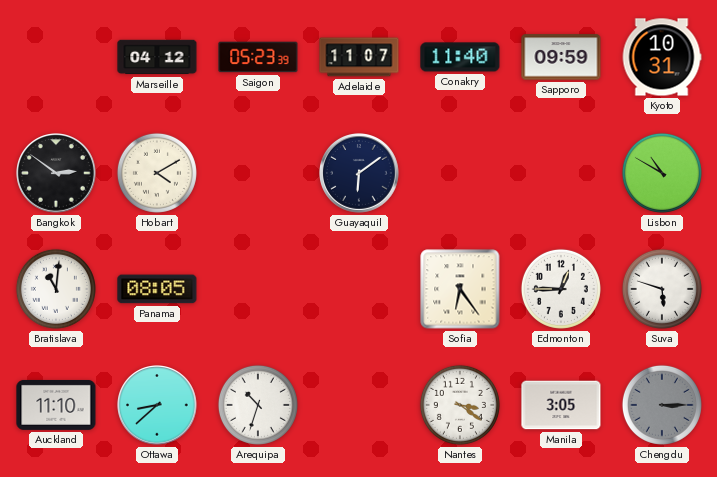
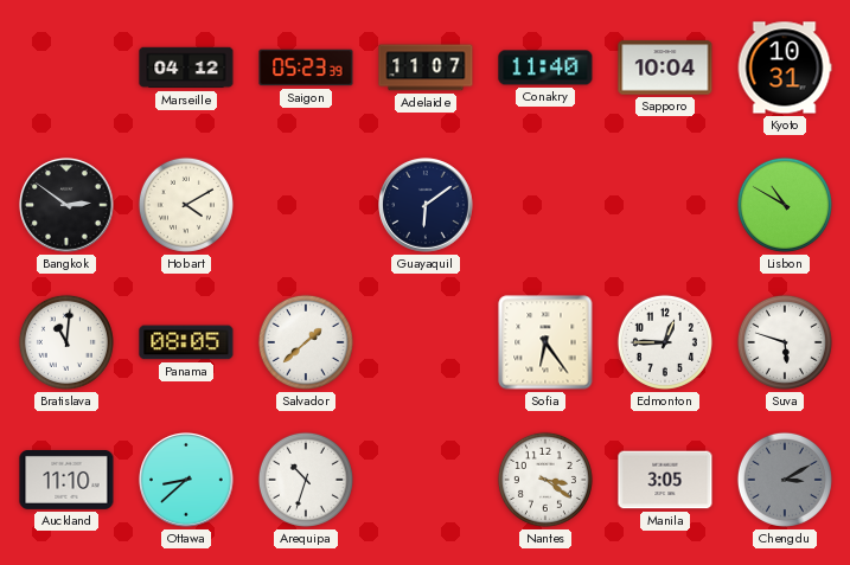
Sapporo: 09:59 -> 10:04 (665, 68)
Salvador: none -> 1:38 (306, 342)
Chengdu: 3:15 -> 3:10 (785, 480)
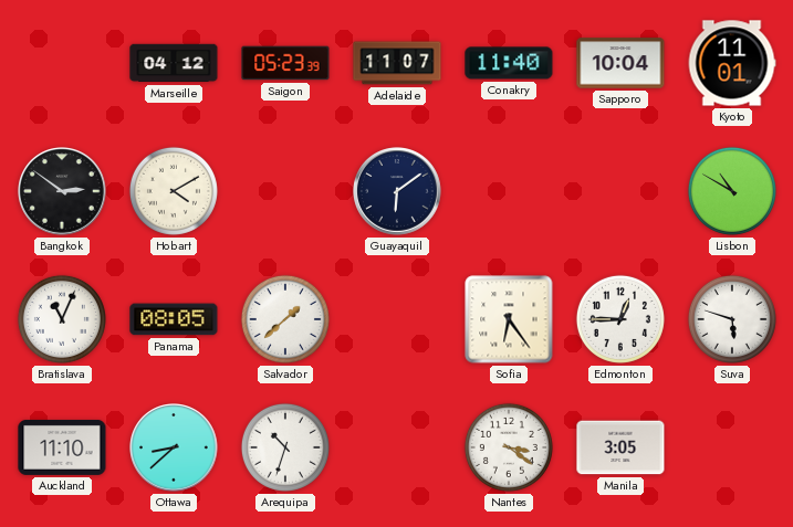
Kyoto: 10:31 -> 11:01 (732, 63)
Bratislava: 11:01 -> 11:04 (62, 319)
Chengdu: 3:10 -> none (785, 480)
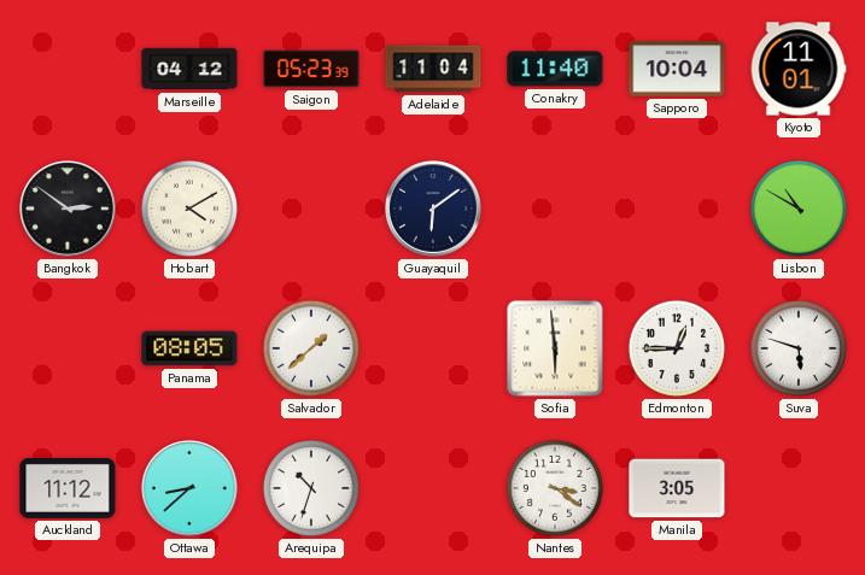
Adelaide: 11:07 -> 11:04 (433, 69)
Bratislava: 11:04 -> none (62, 319)
Sofia: 6:24 -> 5:59 (555, 348)
Auckland: 11:10 -> 11:12 (68, 488)
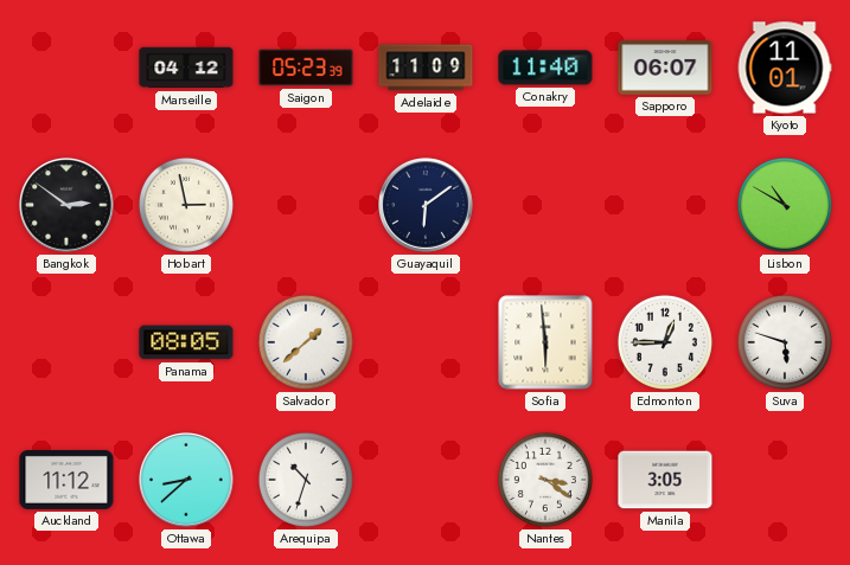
Adelaide: 11:04 -> 11:09 (426, 68)
Sapporo: 10:04 -> 06:07 (665, 68)
Hobart: 4:10 -> 2:58 (186, 205)
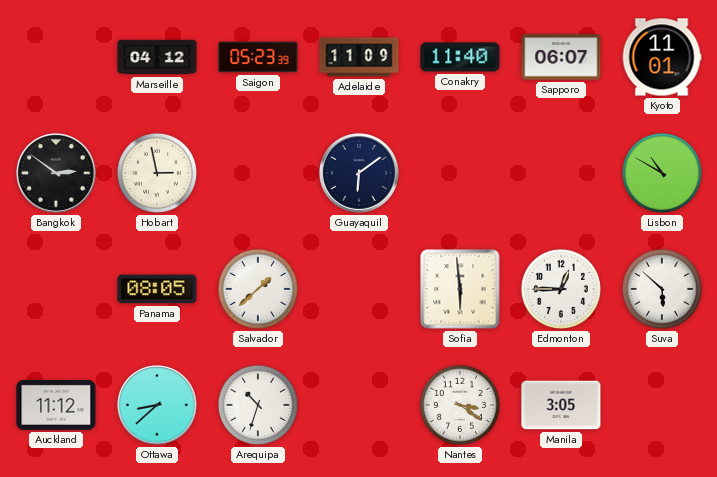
Suva: 5:48 -> 5:52 (662, 289)
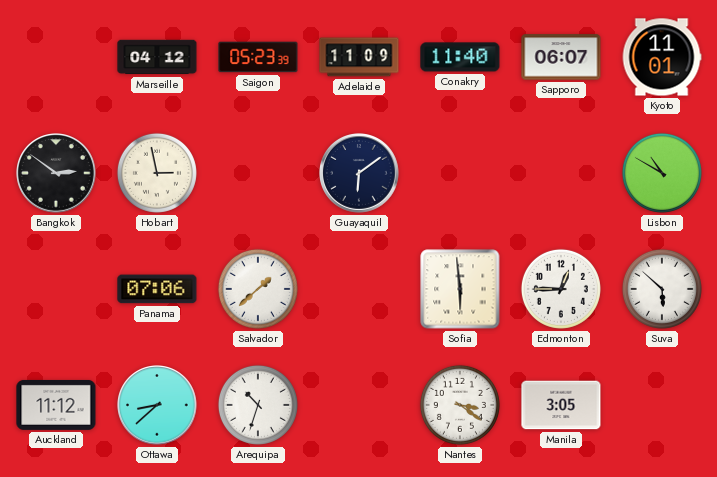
Panama: 08:05 -> 07:06 (157, 289)
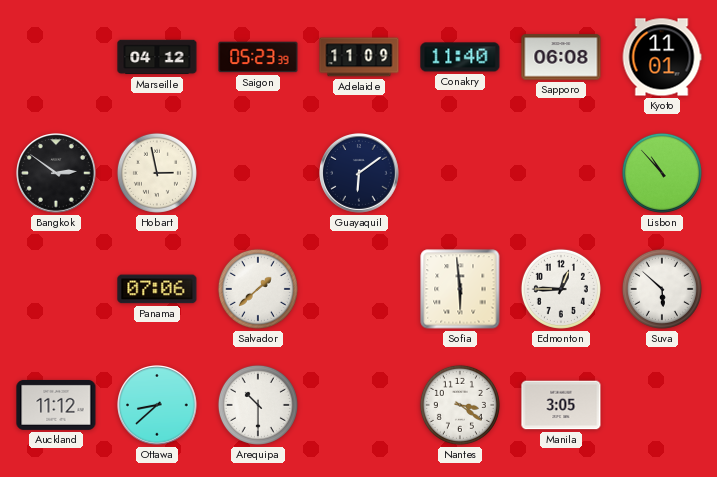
Sapporo: 06:07 -> 06:08 (561, 57)
Lisbon: 10:50 -> 10:53 (662, 173)
Arequipa: 10:33 -> 10:30 (258, 405)
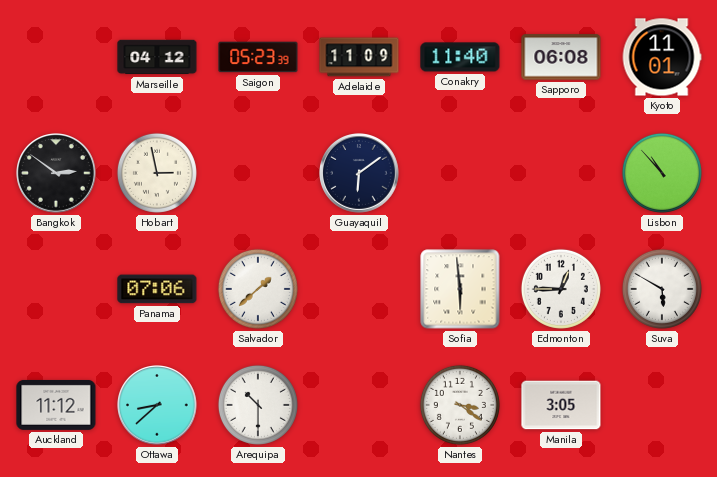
Suva: 5:52 -> 5:50 (662, 289)
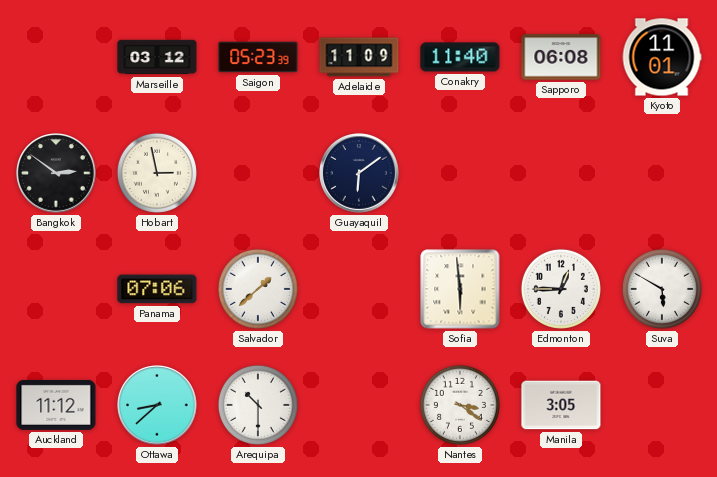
Marseille: 04:12 -> 03:12 (157, 57)
Lisbon: 10:53 -> none (662, 173)
